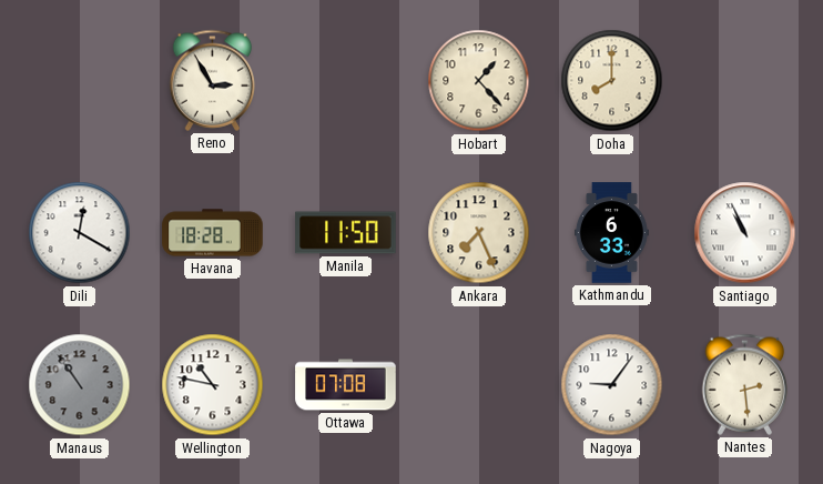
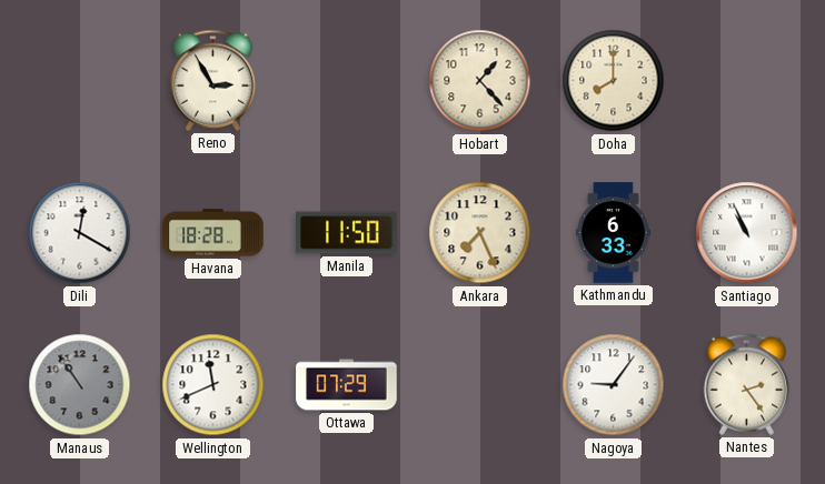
Wellington: 10:47 -> 11:41 (213, 385)
Ottawa: 07:08 -> 07:29 (347, 385)
Nantes: 2:29 -> 2:24 (747, 384)
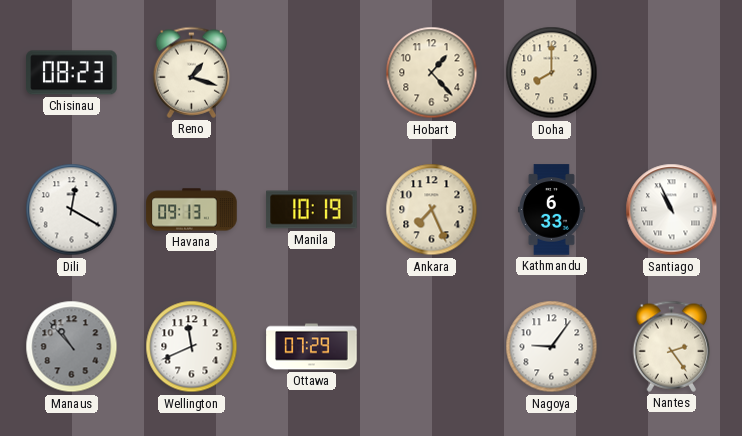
Chisinau: none -> 08:23 (72, 73)
Reno: 2:55 -> 1:18 (192, 72)
Havana: 18:28 -> 09:13 (192, 210)
Manila: 11:50 -> 10:19 (312, 210)
Manaus: 10:54 -> 10:53 (72, 347)
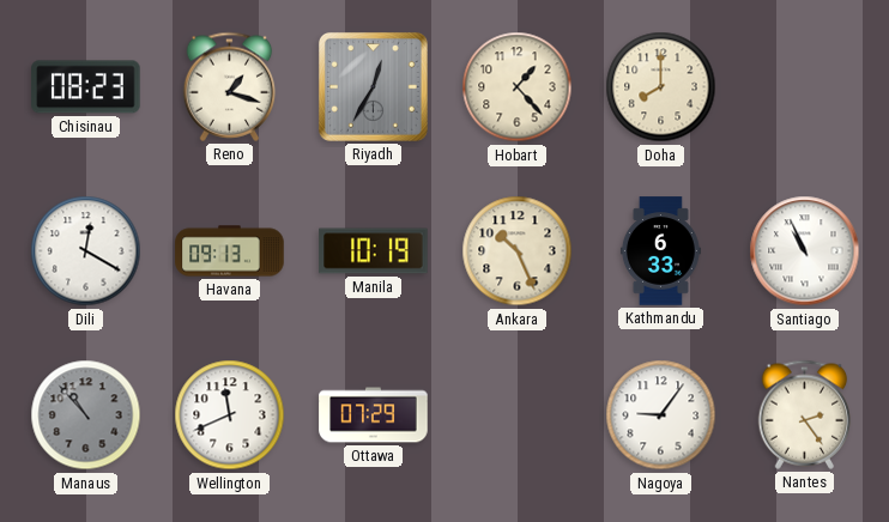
Riyadh: none -> 12:35 (373, 86)
Ankara: 7:26 -> 10:26 (518, 251)
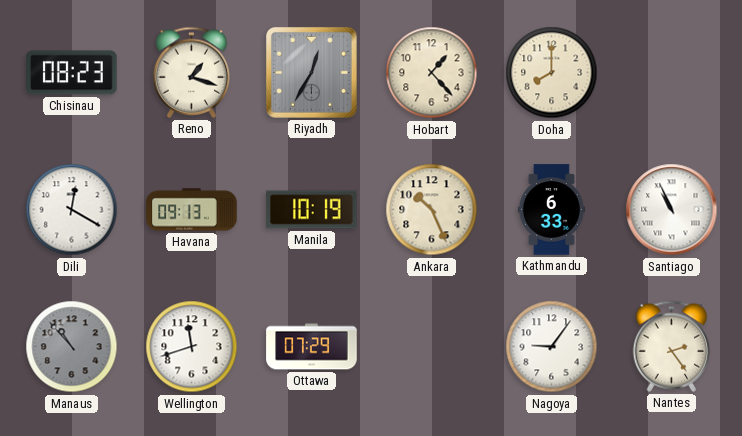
Wellington: 11:41 -> 11:42 (192, 347)
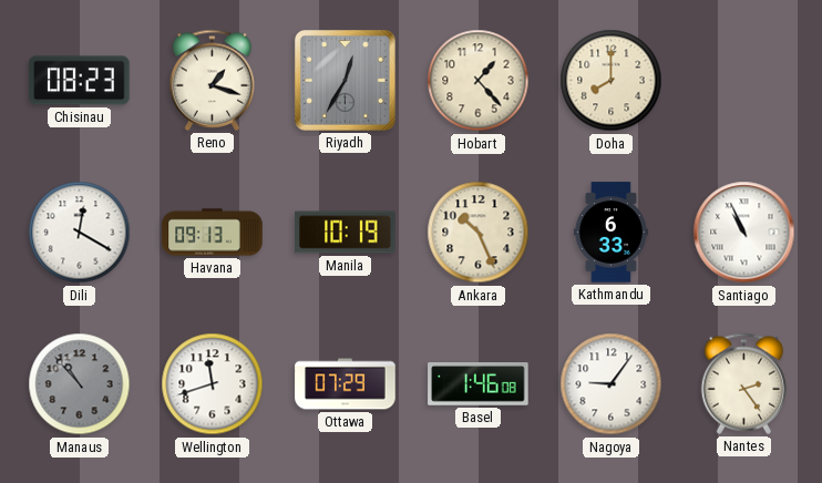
Basel: none -> 1:46 (479, 384)
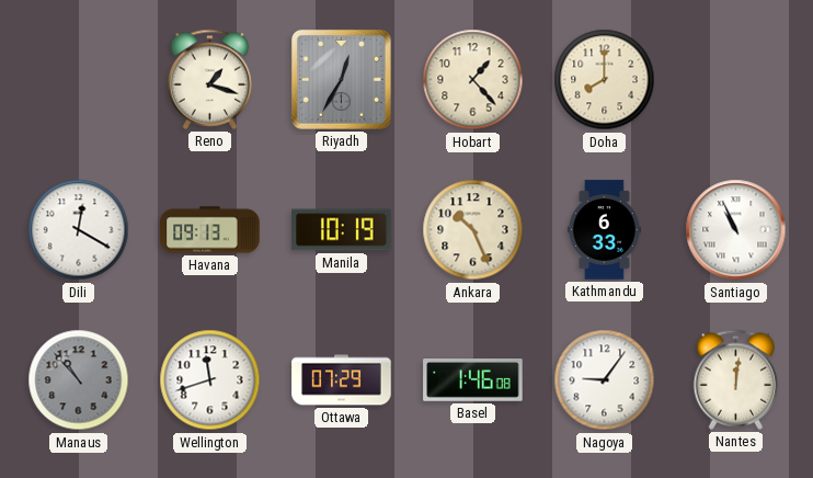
Chisinau: 08:23 -> none (80, 81)
Nantes: 2:24 -> 12:01 (736, 379)
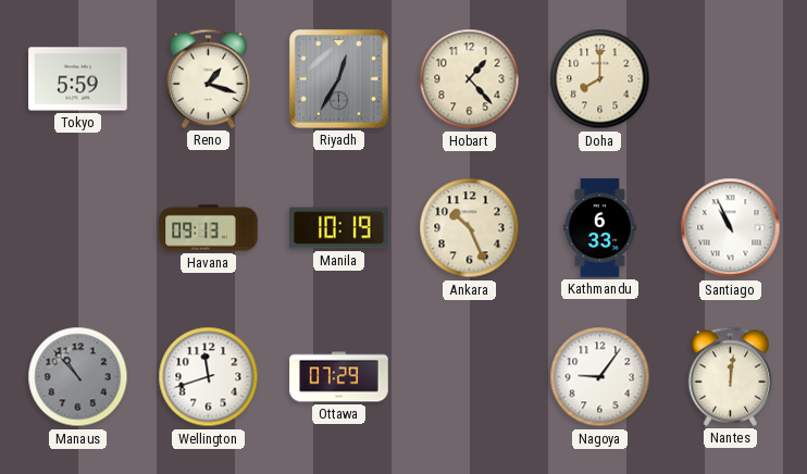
Tokyo: none -> 5:59 (78, 79)
Dili: 12:20 -> none (79, 230)
Basel: 1:46 -> none (473, 380)
